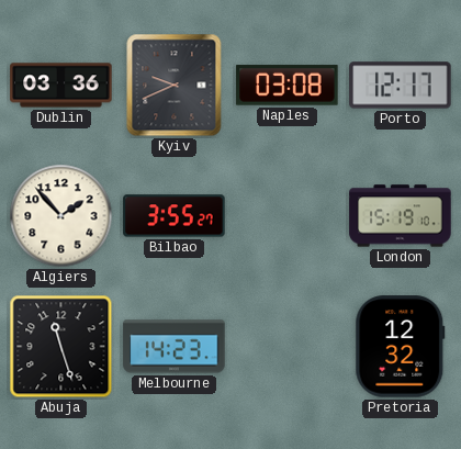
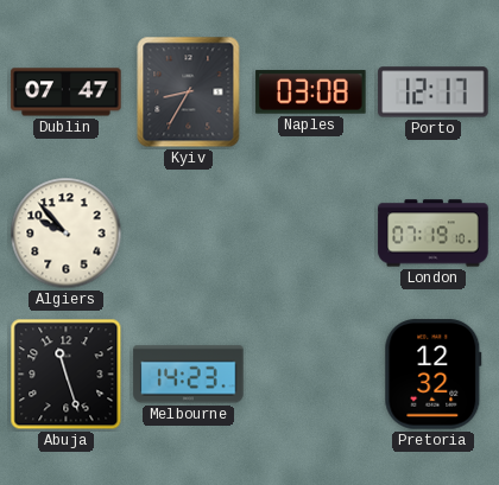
Dublin: 03:36 -> 07:47 (67, 92)
Kyiv: 9:41 -> 8:35 (189, 92)
Algiers: 1:53 -> 9:53 (67, 234)
Bilbao: 3:55 -> none (175, 216)
London: 15:19 -> 07:19 (434, 234)
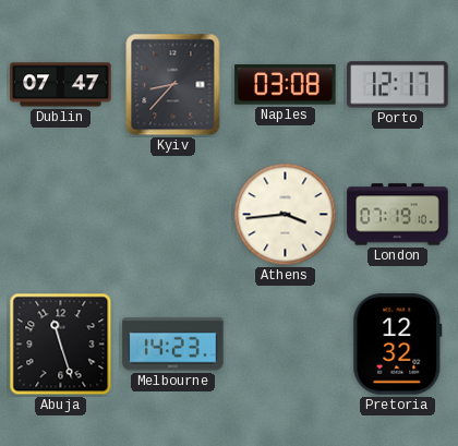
Kyiv: 8:35 -> 8:37 (173, 85)
Algiers: 9:53 -> none (67, 234)
Athens: none -> 3:44 (286, 215)
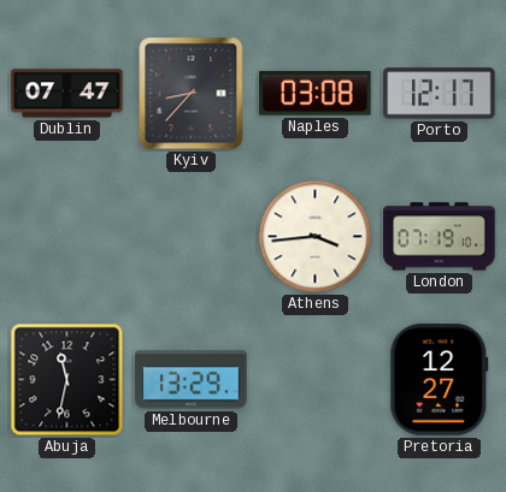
Abuja: 11:27 -> 11:32 (67, 380)
Melbourne: 14:23 -> 13:29 (192, 380)
Pretoria: 12:32 -> 12:27 (440, 380)
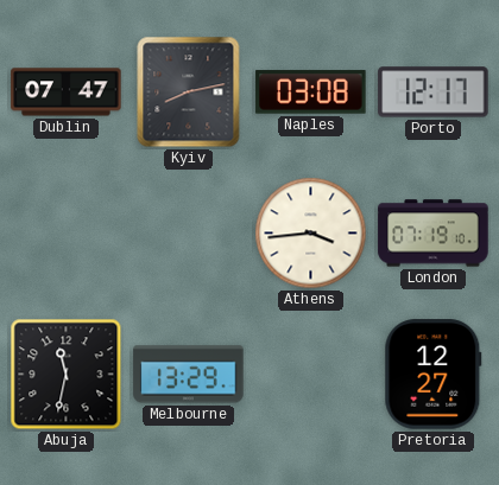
Kyiv: 8:37 -> 8:13 (189, 92)
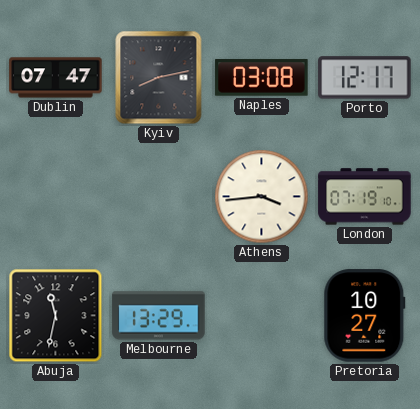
Pretoria: 12:27 -> 10:27 (365, 316)
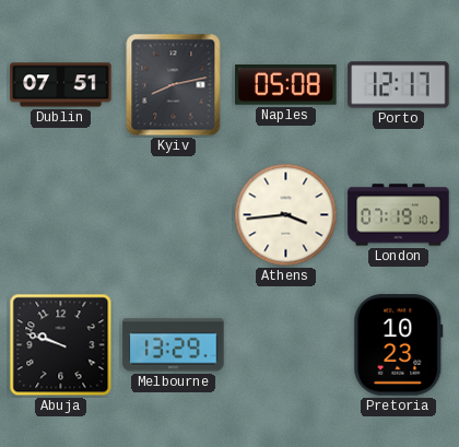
Dublin: 07:47 -> 07:51 (61, 85)
Naples: 03:08 -> 05:08 (286, 85)
Abuja: 11:32 -> 9:48 (61, 345)
Pretoria: 10:27 -> 10:23 (399, 345)
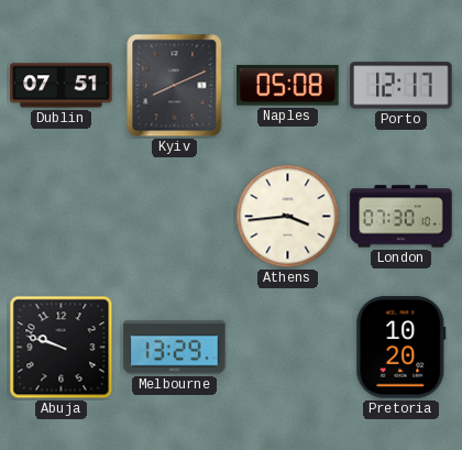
Kyiv: 8:13 -> 8:11 (175, 86)
London: 07:19 -> 07:30 (402, 217)
Pretoria: 10:23 -> 10:20 (402, 348)
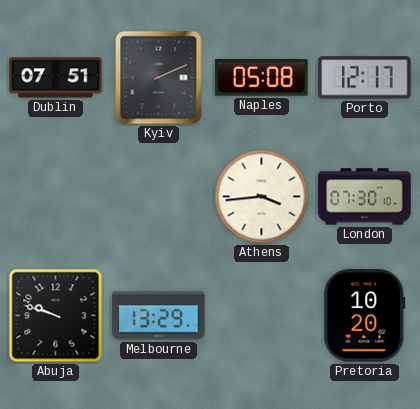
Kyiv: 8:11 -> 2:11 (159, 78)
